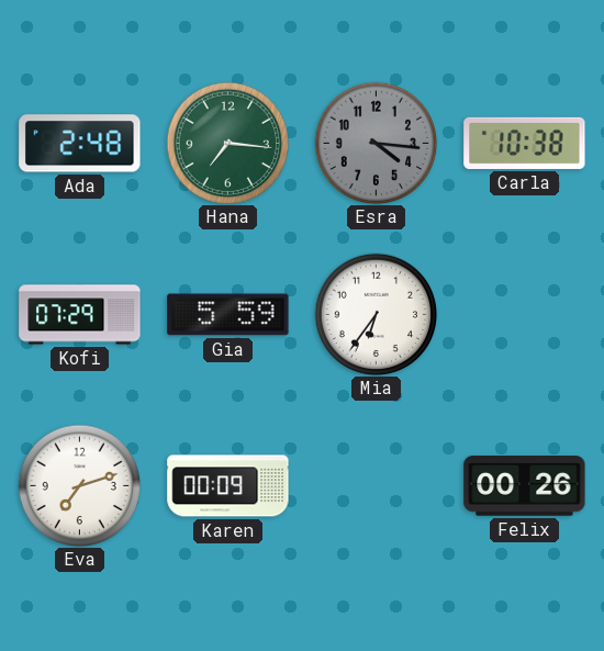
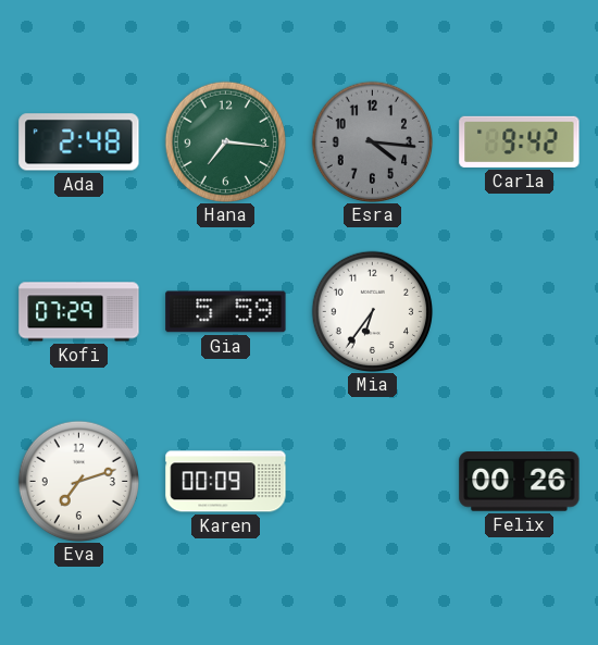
Carla: 10:38 -> 9:42 (520, 141)
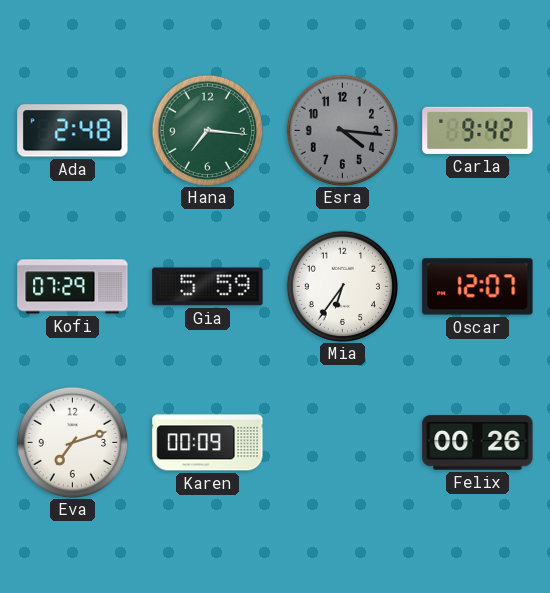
Oscar: none -> 12:07 (478, 287)
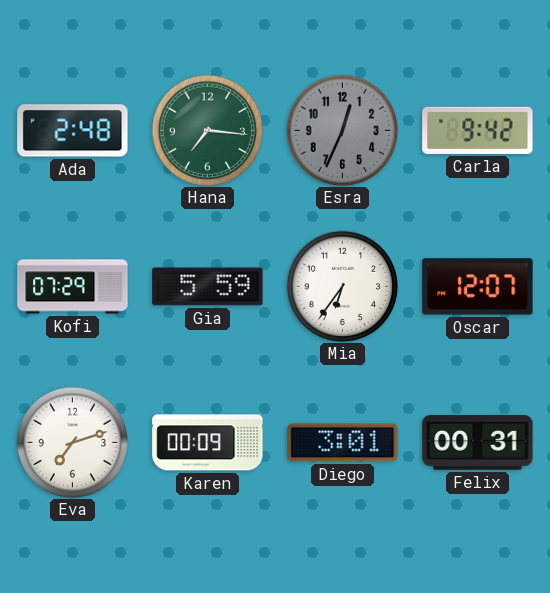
Esra: 4:16 -> 12:34 (342, 130)
Diego: none -> 3:01 (343, 443)
Felix: 00:26 -> 00:31 (478, 443)
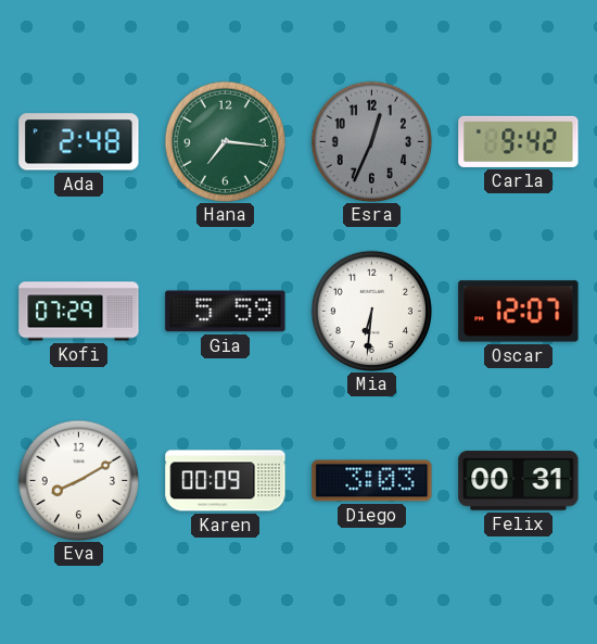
Mia: 6:36 -> 6:31 (371, 311)
Eva: 7:12 -> 8:10 (78, 480)
Diego: 3:01 -> 3:03 (372, 481)
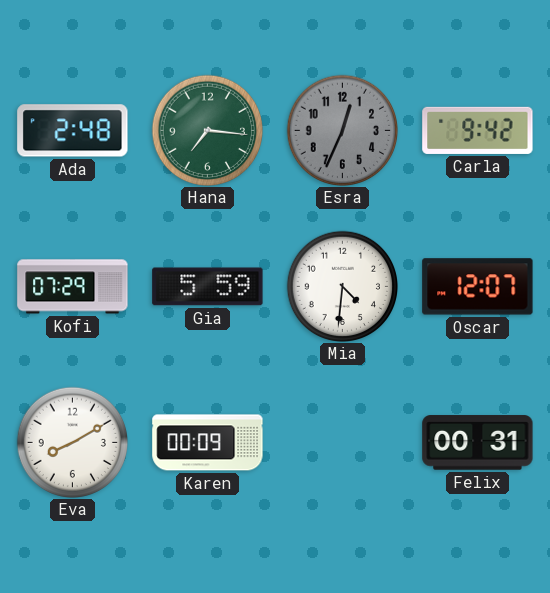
Mia: 6:31 -> 4:31 (342, 286)
Diego: 3:03 -> none (372, 481)
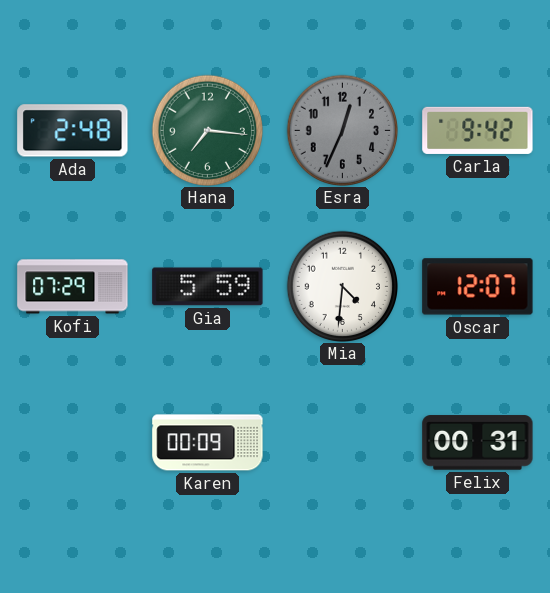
Eva: 8:10 -> none (72, 442)
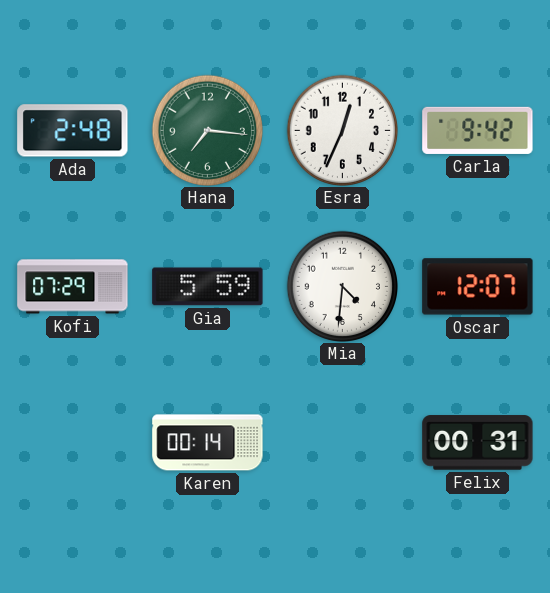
Esra dial: grey -> white (342, 130)
Karen: 00:09 -> 00:14 (208, 443)
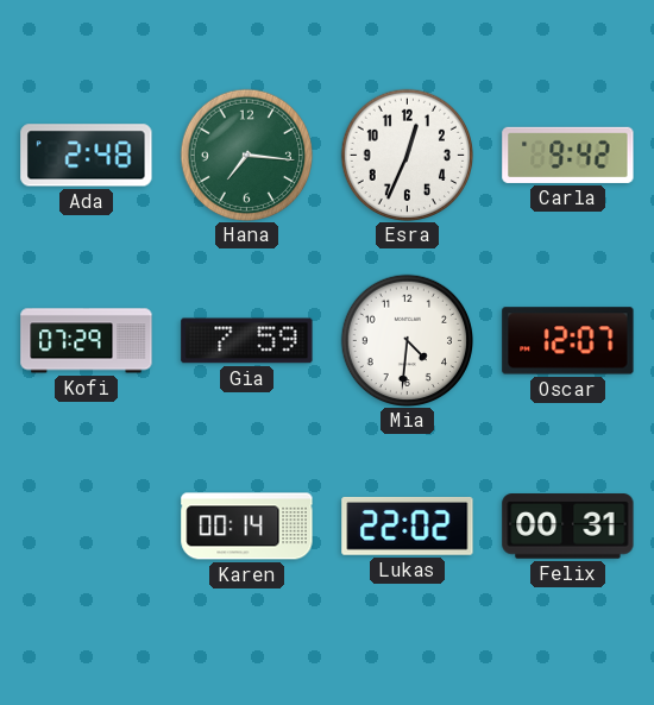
Gia: 5:59 -> 7:59 (247, 341)
Lukas: none -> 22:02 (408, 527)
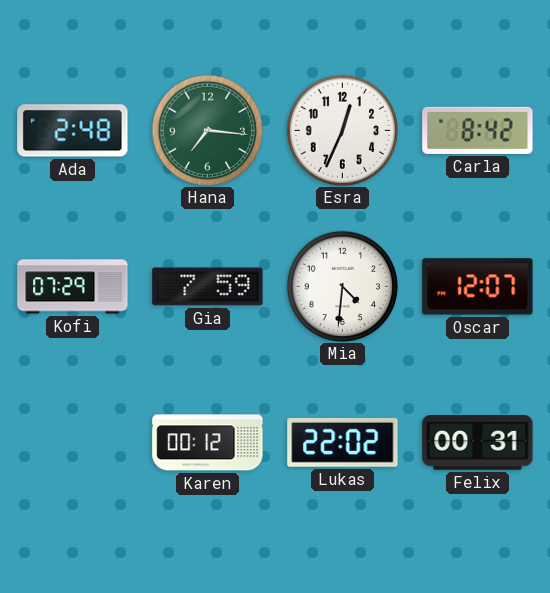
Carla: 9:42 -> 8:42 (478, 130)
Karen: 00:14 -> 00:12 (208, 443)
